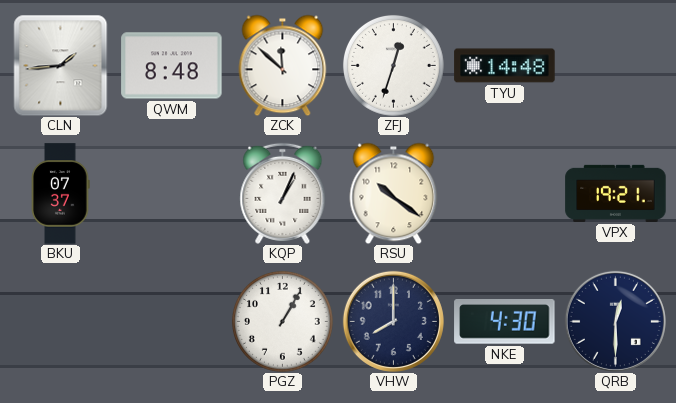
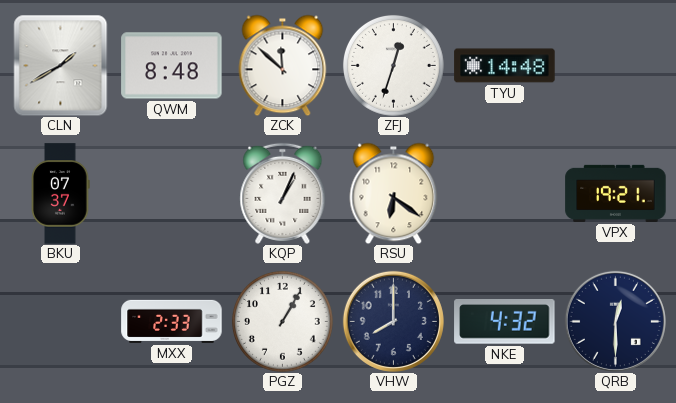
CLN: 1:44 -> 1:40 (61, 65)
RSU: 10:21 -> 6:21 (394, 193)
MXX: none -> 2:33 (172, 321)
NKE: 4:30 -> 4:32 (505, 322)
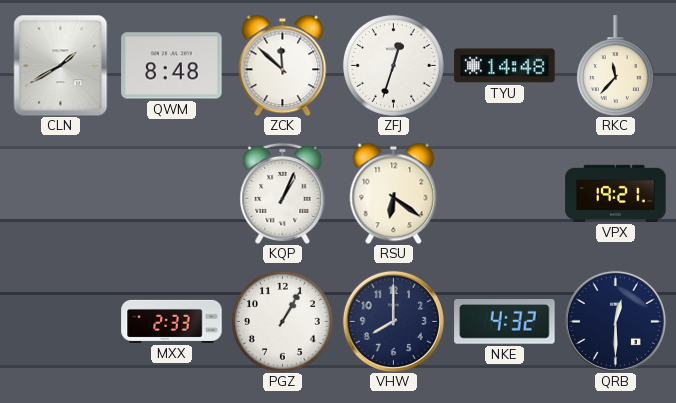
RKC: none -> 11:37 (615, 66)
BKU: 07:37 -> none (61, 194)
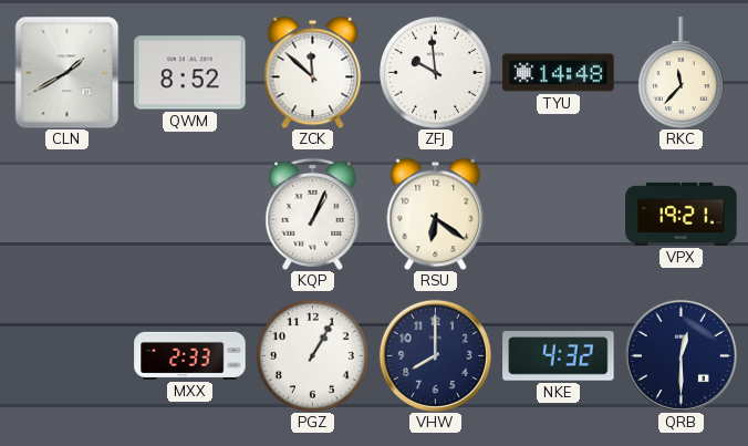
QWM: 8:48 -> 8:52 (190, 73)
ZFJ: 12:33 -> 9:59 (435, 72)
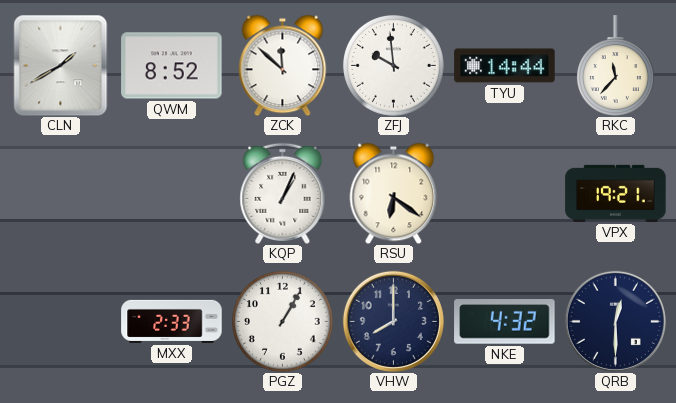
TYU: 14:48 -> 14:44 (505, 66)
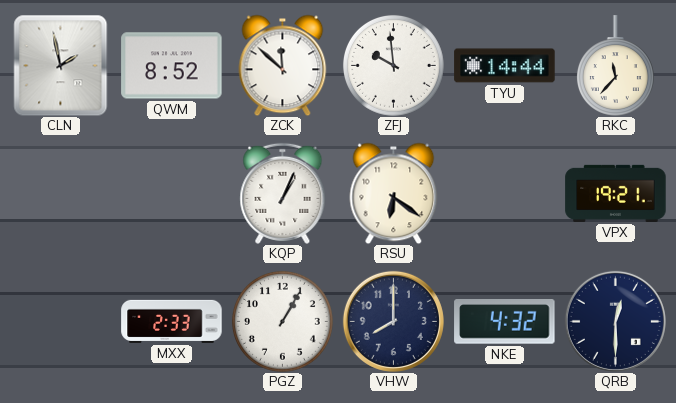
CLN: 1:40 -> 1:58 (61, 65)
